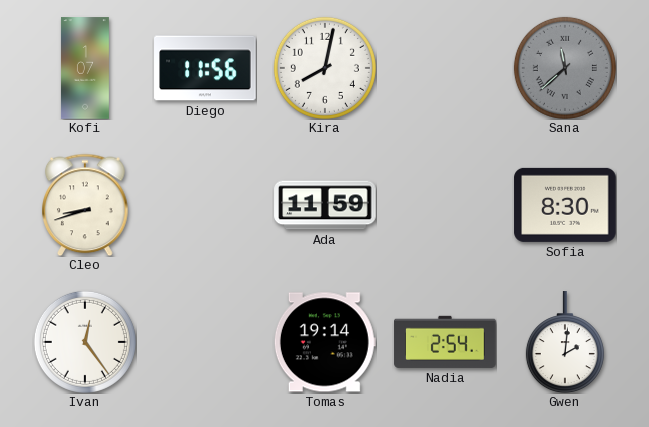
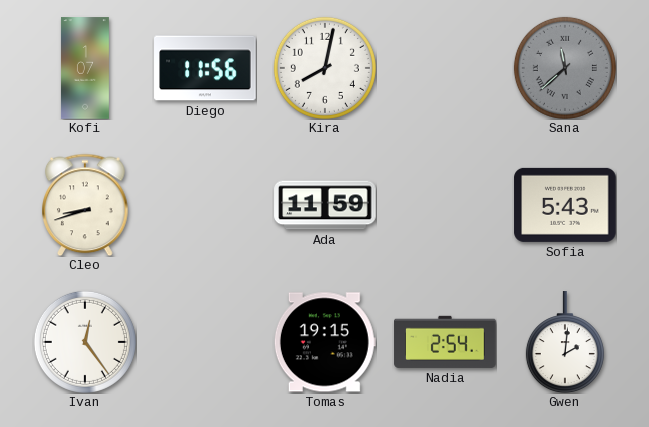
Sofia: 8:30 -> 5:43 (565, 205)
Tomas: 19:14 -> 19:15 (325, 342)
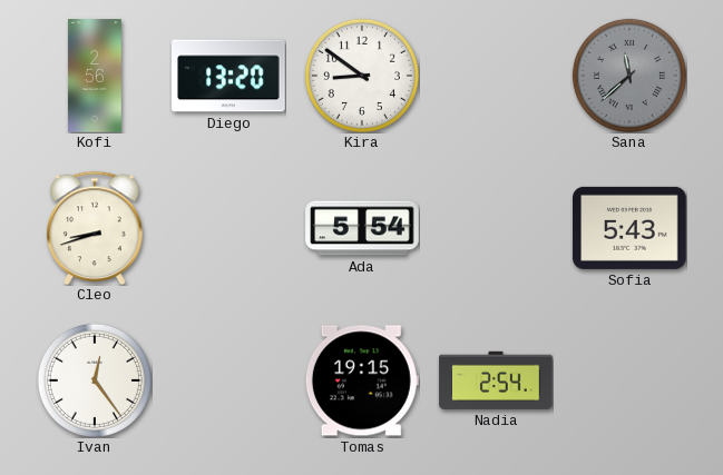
Kofi: 1:07 -> 2:56 (95, 76)
Diego: 11:56 -> 13:20 (228, 76)
Kira: 8:02 -> 8:51 (362, 76)
Ada: 11:59 -> 5:54 (362, 228)
Gwen: 2:01 -> none (565, 342)
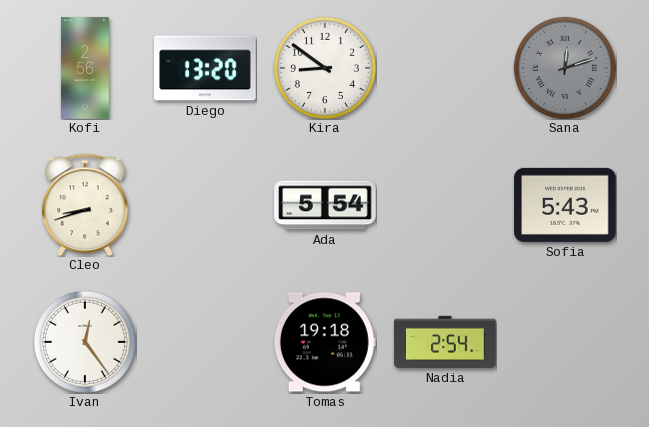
Sana: 11:38 -> 12:12 (565, 68)
Tomas: 19:15 -> 19:18 (325, 342)
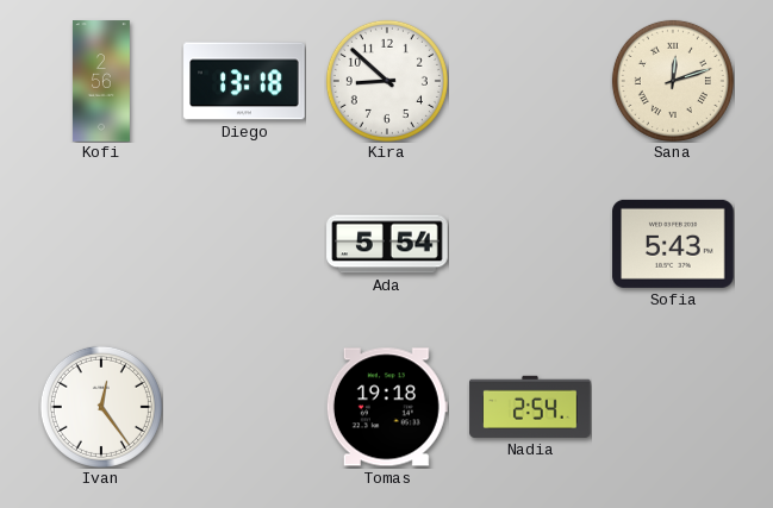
Diego: 13:20 -> 13:18 (244, 81)
Kira: 8:51 -> 8:52 (387, 81)
Sana dial: grey -> cream (673, 81)
Cleo: 8:42 -> none (85, 205)
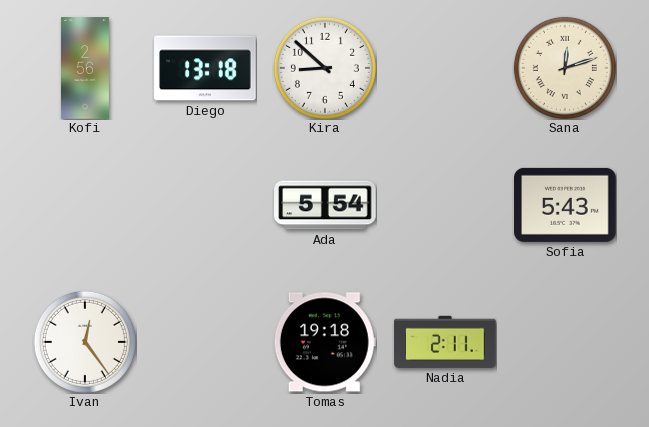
Nadia: 2:54 -> 2:11 (445, 342)
